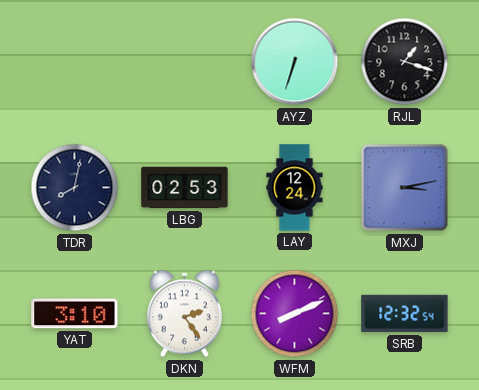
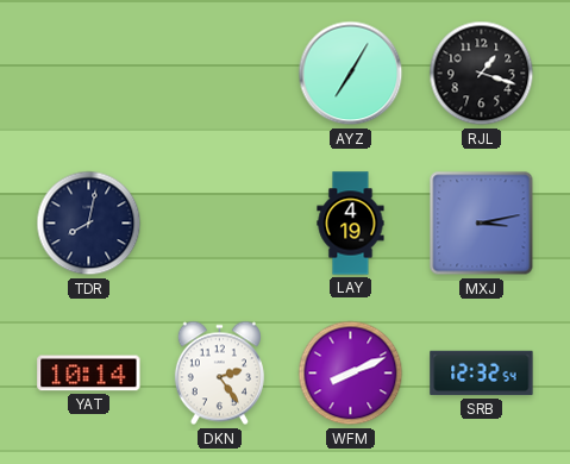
AYZ: 6:33 -> 7:05 (351, 74)
LBG: 02:53 -> none (185, 188)
LAY: 12:24 -> 4:19 (351, 224)
YAT: 3:10 -> 10:14 (89, 374)
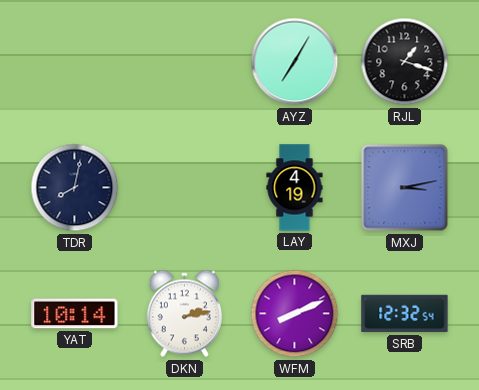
DKN: 2:24 -> 2:13 (184, 314)
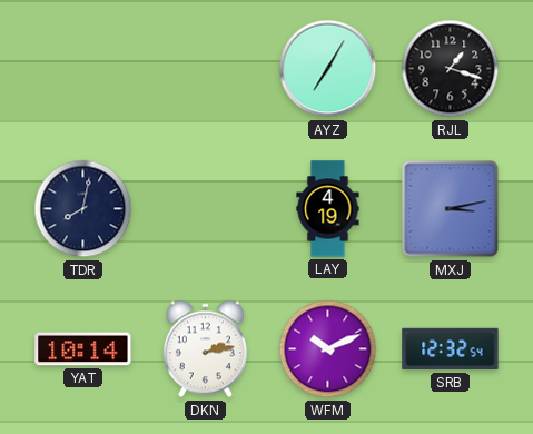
WFM: 8:11 -> 10:11 (328, 349)
